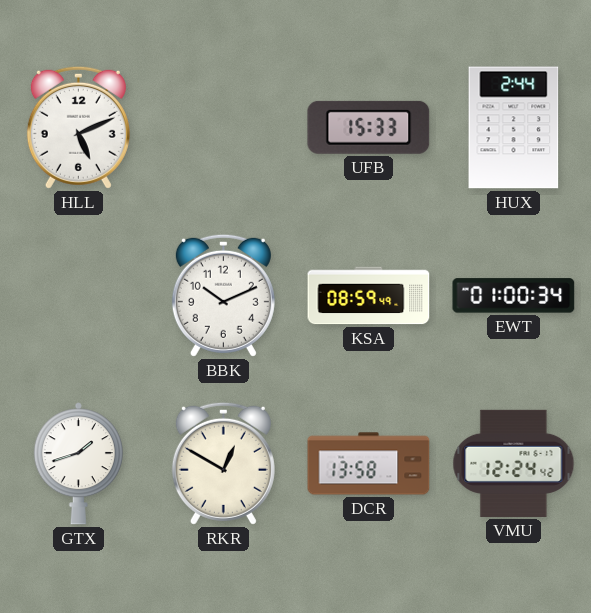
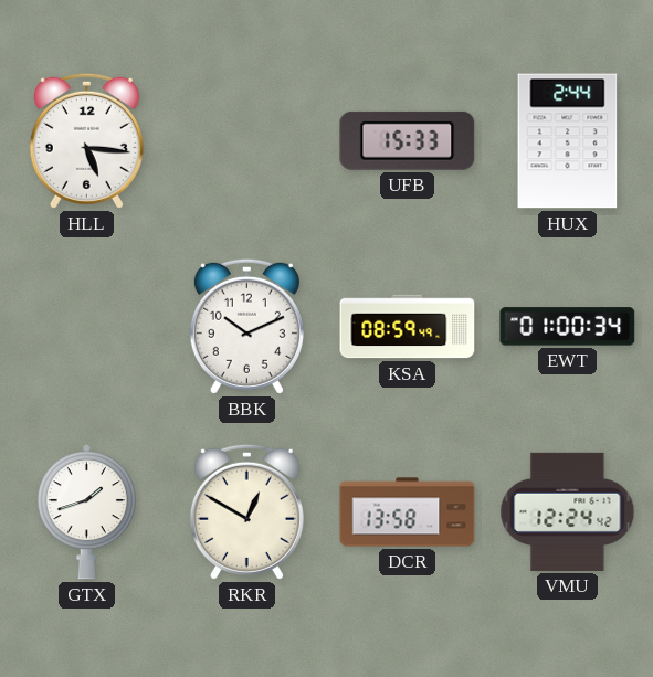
HLL: 5:11 -> 5:16 (86, 140)
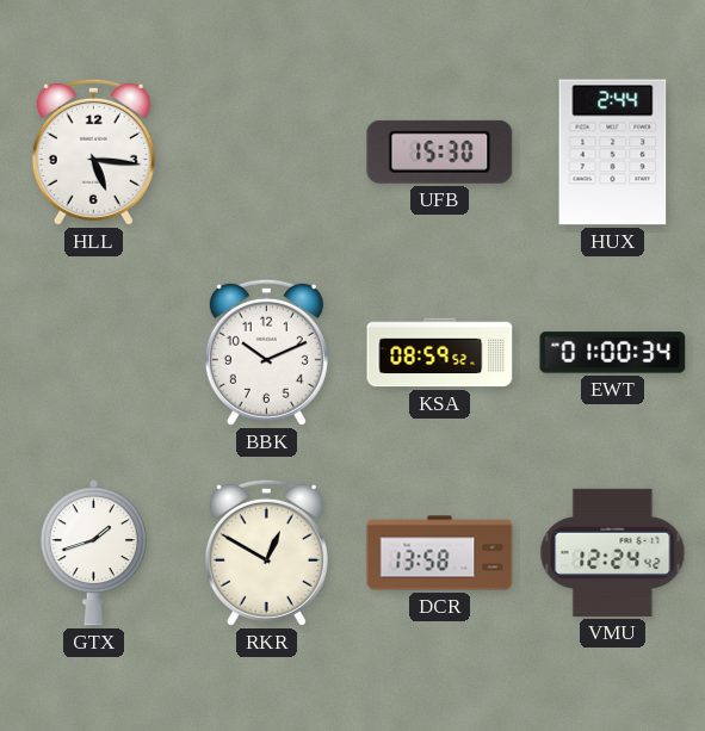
UFB: 15:33 -> 15:30 (440, 151)
KSA: 08:59:49 -> 08:59:52 (440, 353)
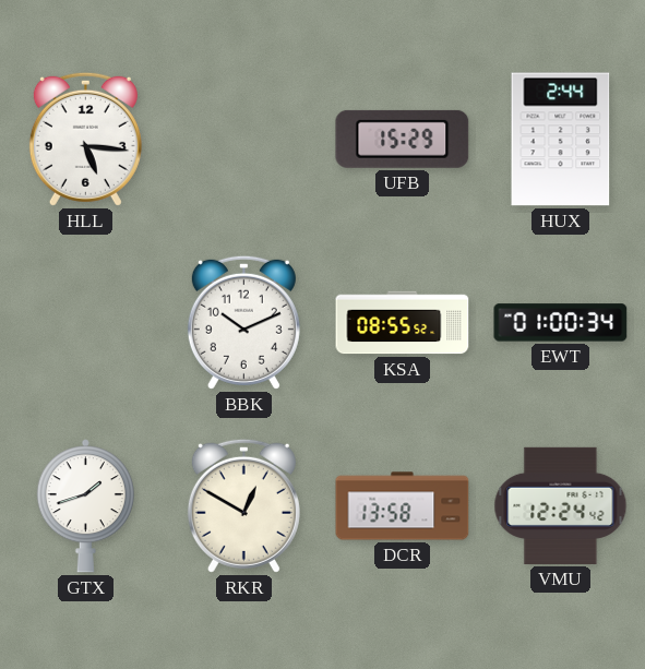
UFB: 15:30 -> 15:29 (403, 139)
KSA: 08:59 -> 08:55 (403, 323)
